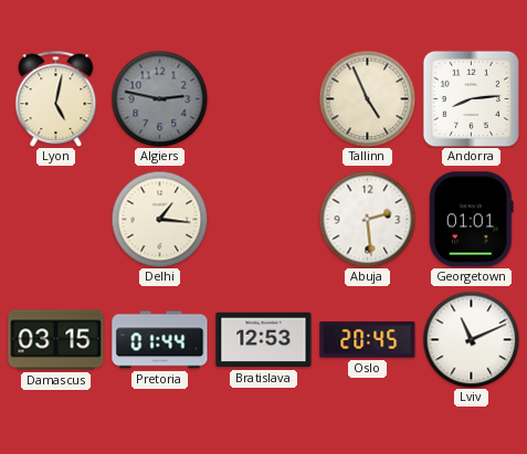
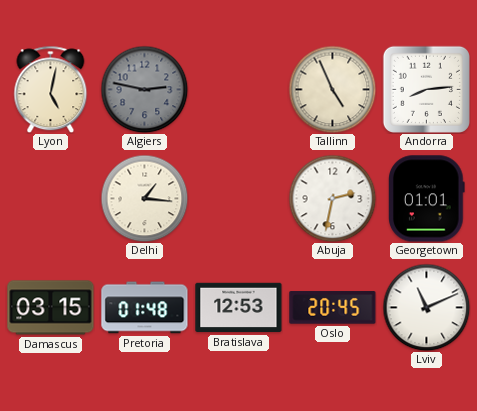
Abuja: 2:29 -> 2:32 (332, 198)
Pretoria: 01:44 -> 01:48 (145, 308)
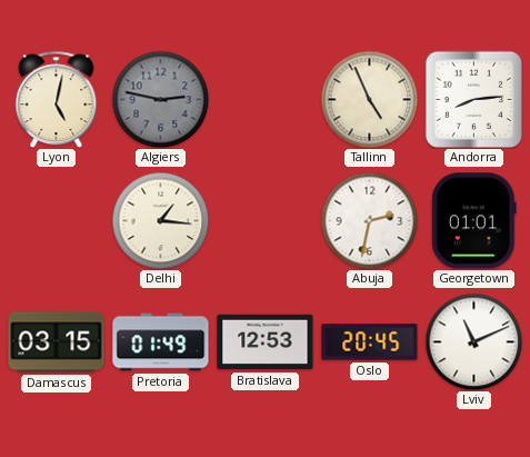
Pretoria: 01:48 -> 01:49 (161, 342)
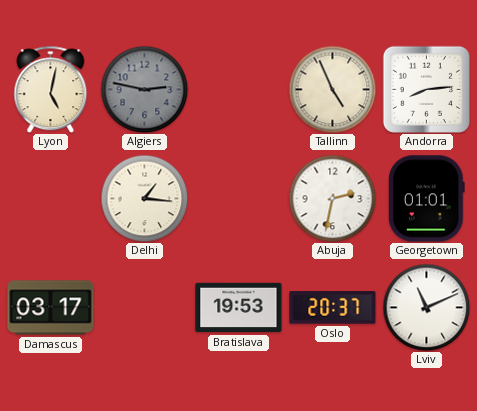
Damascus: 03:15 -> 03:17 (51, 308)
Pretoria: 01:49 -> none (161, 342)
Bratislava: 12:53 -> 19:53 (239, 308)
Oslo: 20:45 -> 20:37 (333, 308)
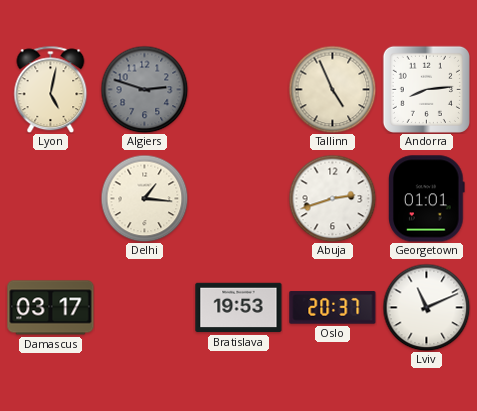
Algiers: 2:47 -> 2:48 (144, 89)
Abuja: 2:32 -> 2:42 (332, 198)
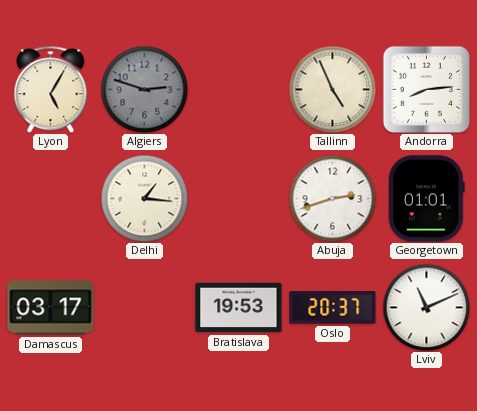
Lyon: 5:02 -> 5:05 (51, 89)
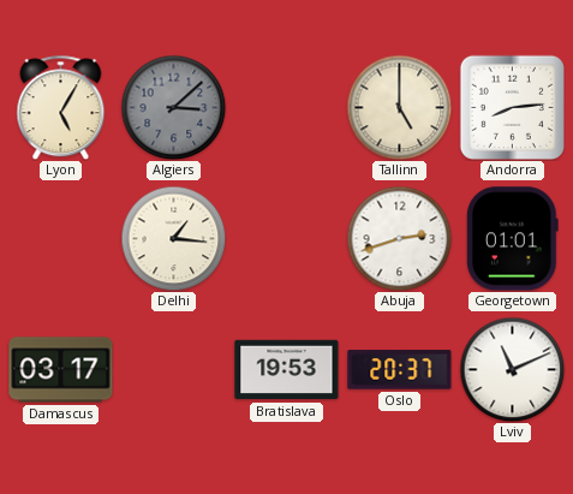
Algiers: 2:48 -> 3:08 (173, 107)
Tallinn: 4:56 -> 5:00 (399, 107)
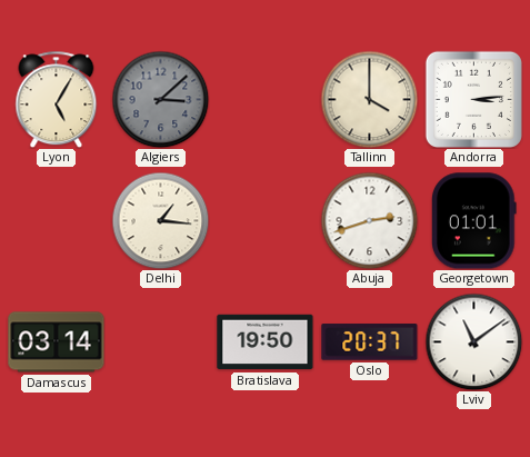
Tallinn: 5:00 -> 4:00 (369, 99)
Andorra: 8:14 -> 3:14 (473, 99)
Damascus: 03:17 -> 03:14 (57, 342)
Bratislava: 19:53 -> 19:50 (266, 342)
Lviv: 11:11 -> 11:09 (473, 341)
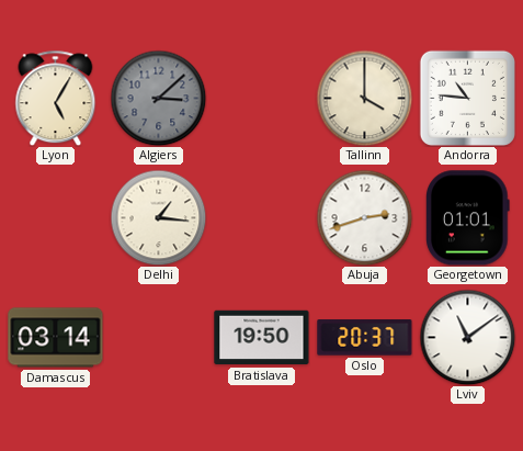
Andorra: 3:14 -> 10:46 (467, 98)
